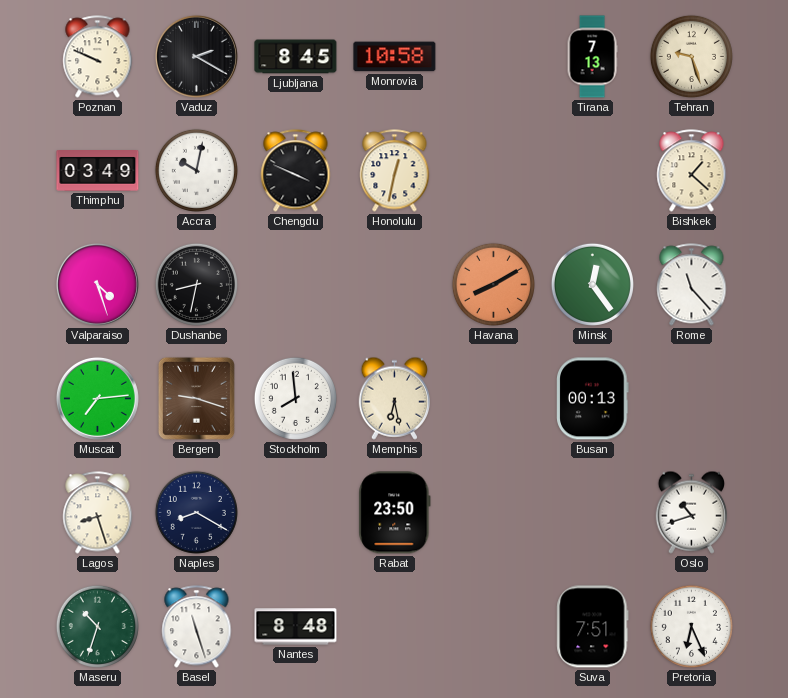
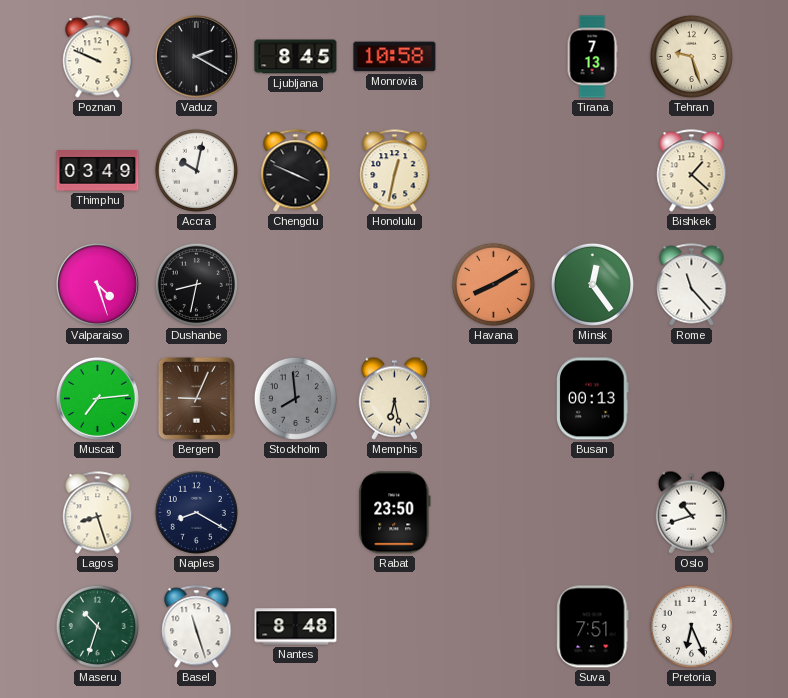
Bergen: 9:18 -> 9:04 (196, 398)
Stockholm dial: white -> grey (295, 398)
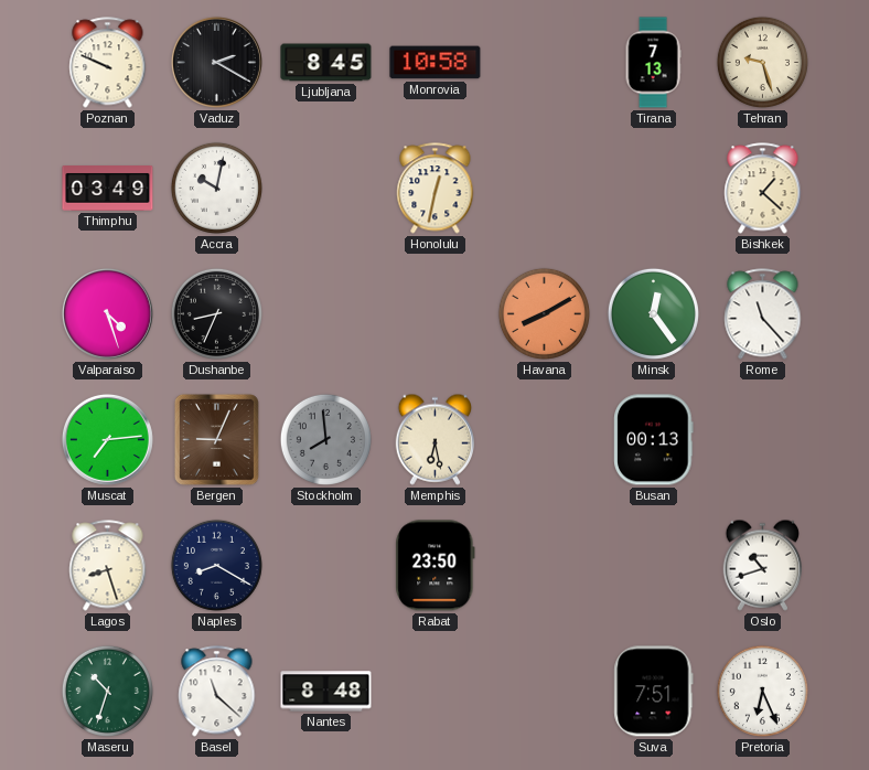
Chengdu: 3:49 -> none (296, 171)
Dushanbe: 8:32 -> 8:34 (216, 313)
Basel: 11:27 -> 11:22 (217, 692)
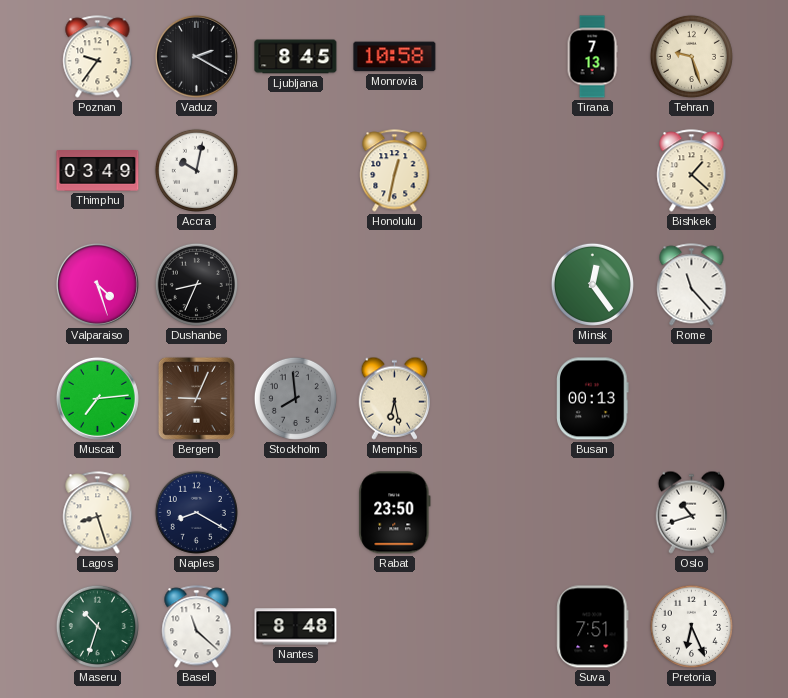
Poznan: 9:49 -> 9:36 (98, 57)
Havana: 8:10 -> none (544, 313)
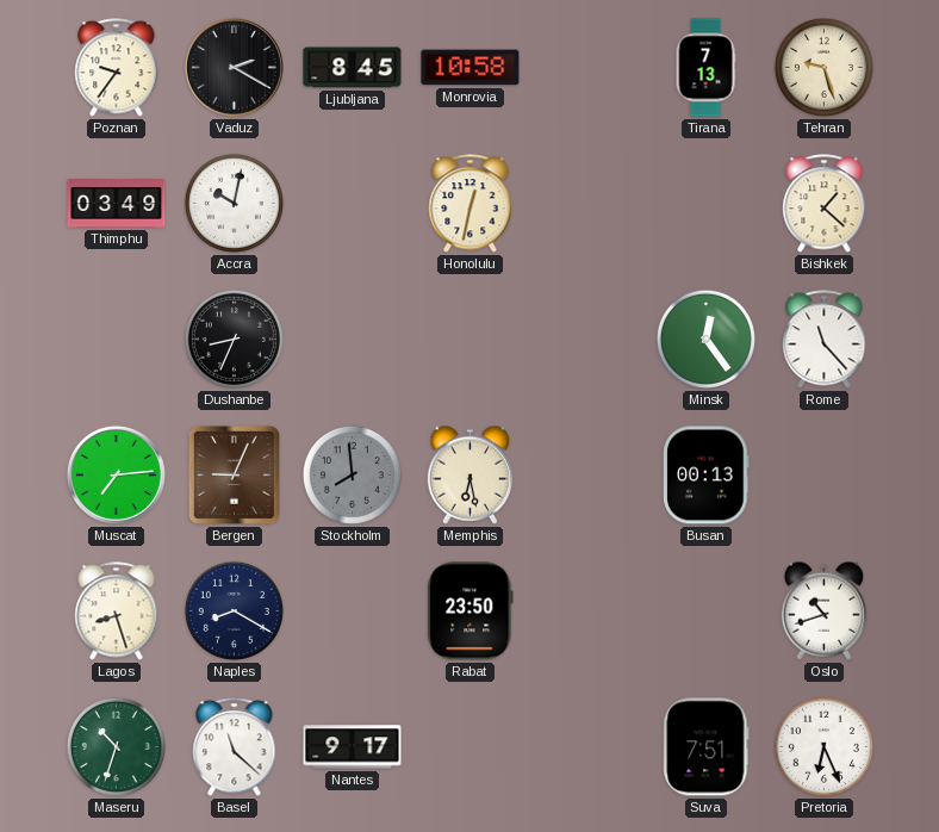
Valparaiso: 4:27 -> none (97, 284)
Nantes: 8:48 -> 9:17 (353, 747)
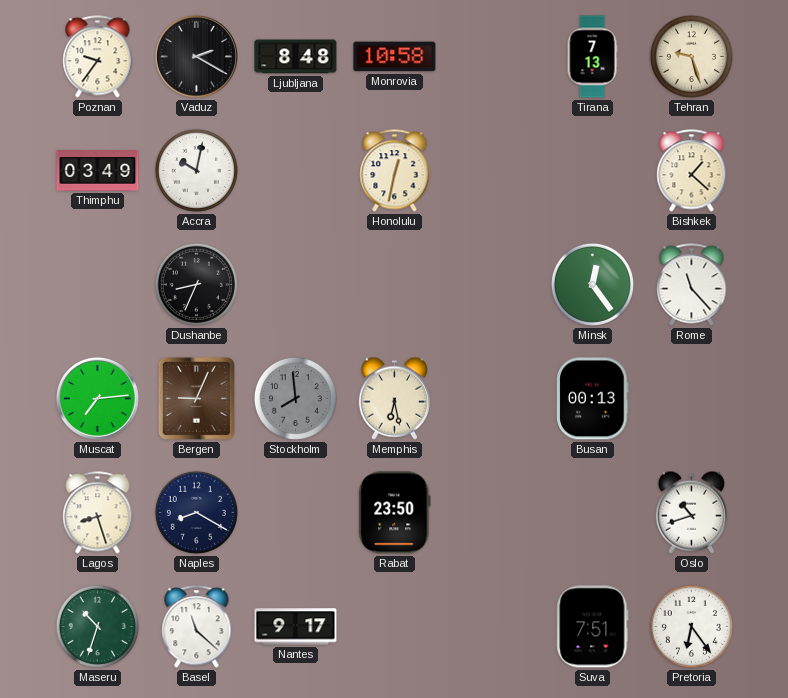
Ljubljana: 8:45 -> 8:48 (296, 57)
Pretoria: 6:26 -> 6:24 (691, 626)
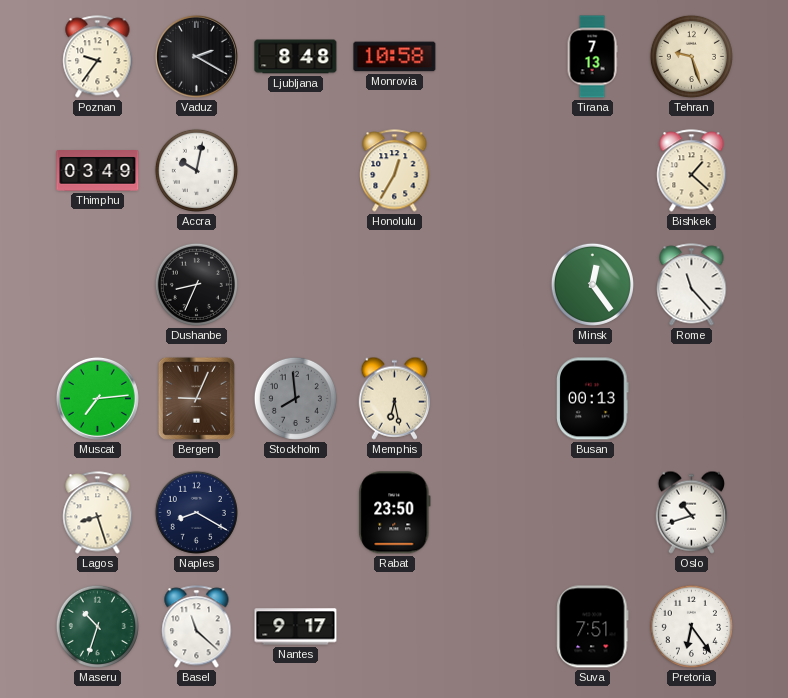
Honolulu: 12:32 -> 12:35 (395, 171)
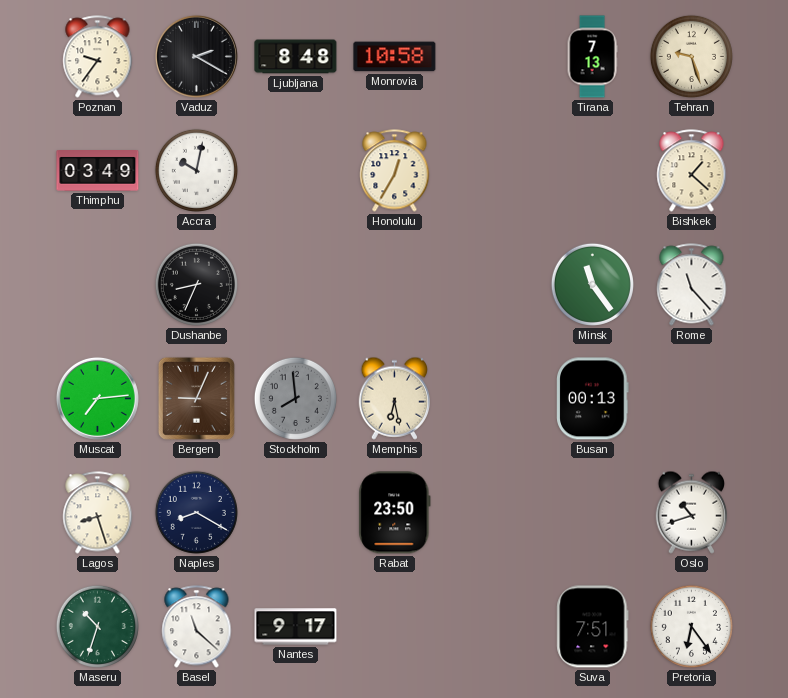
Minsk: 12:24 -> 11:24 (592, 284)
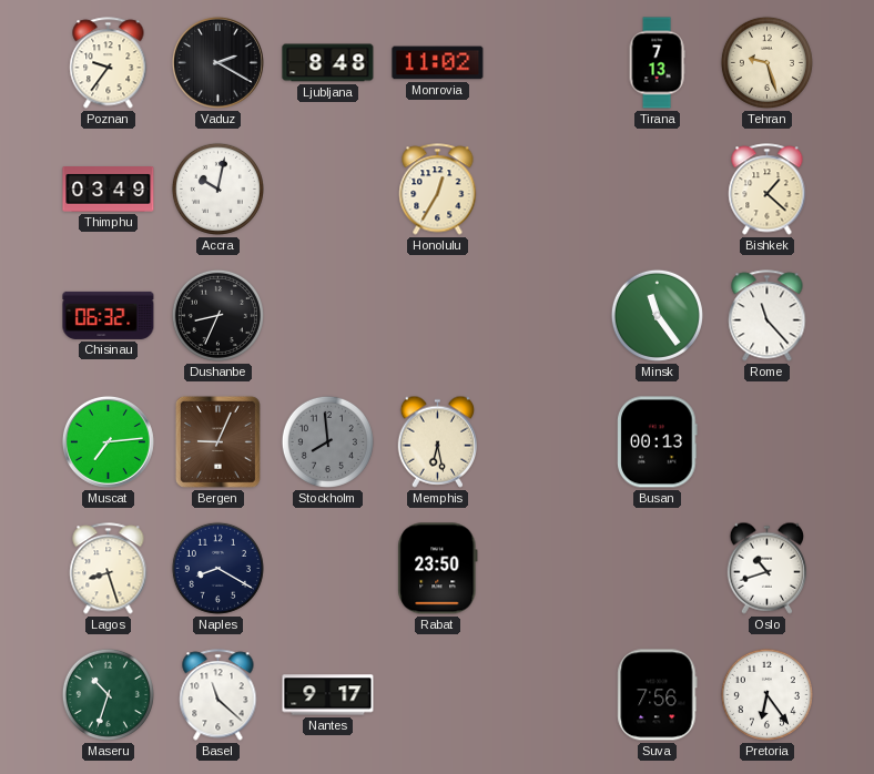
Monrovia: 10:58 -> 11:02 (438, 63)
Chisinau: none -> 06:32 (109, 315)
Suva: 7:51 -> 7:56 (658, 695)
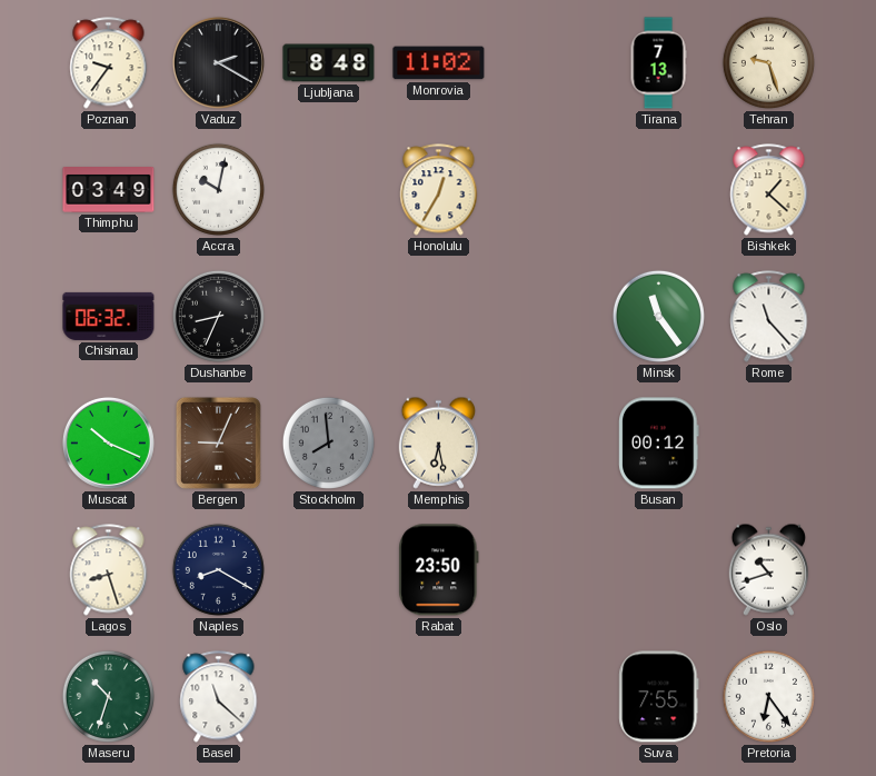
Muscat: 7:14 -> 10:19 (108, 442)
Busan: 00:13 -> 00:12 (659, 444)
Nantes: 9:17 -> none (328, 695)
Suva: 7:56 -> 7:55 (659, 697)
